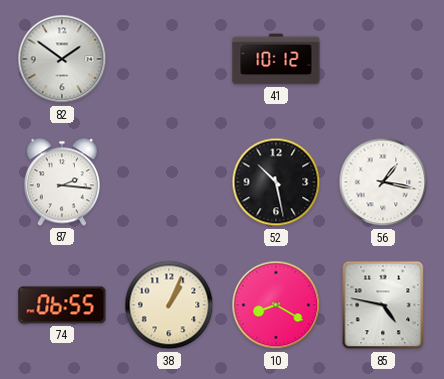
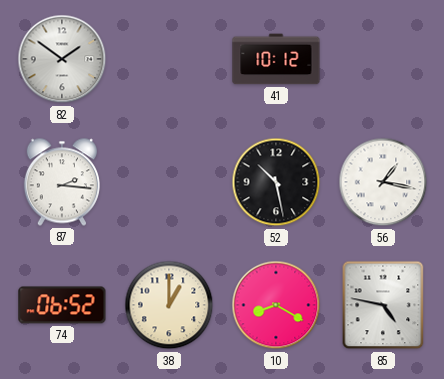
74: 06:55 -> 06:52 (62, 305)
38: 1:04 -> 1:00 (169, 305)
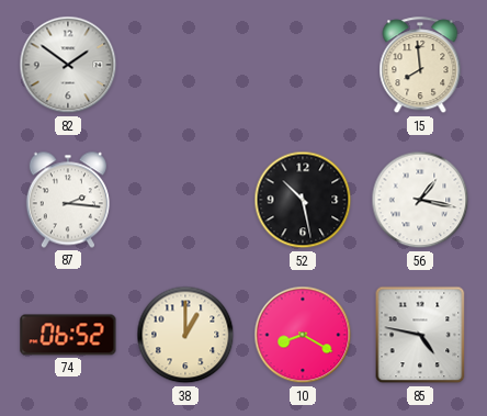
41: 10:12 -> none (276, 59)
15: none -> 7:59 (420, 66)
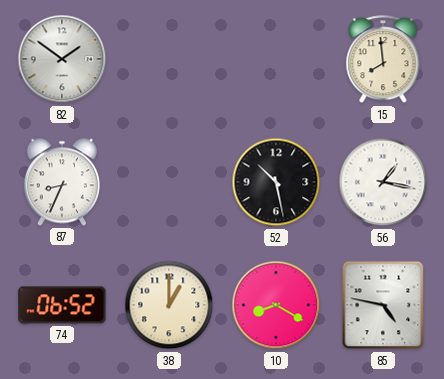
87: 2:16 -> 8:34 (62, 182)
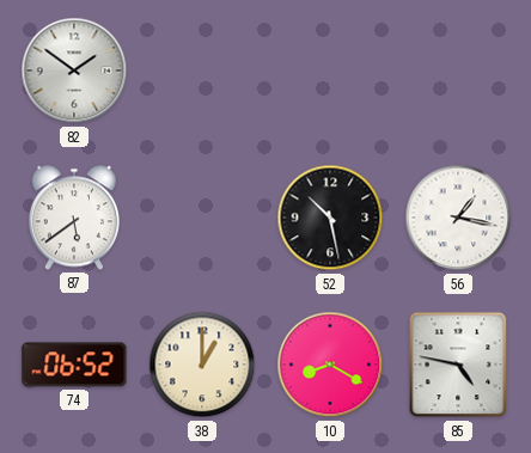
15: 7:59 -> none (383, 60)
87: 8:34 -> 5:39 (74, 218)
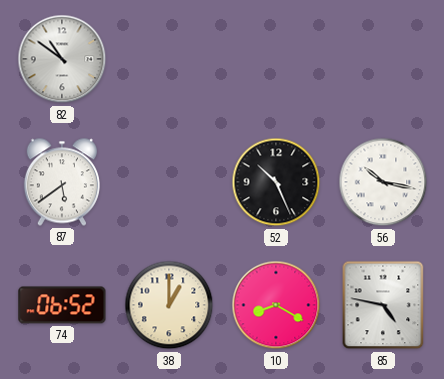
82: 1:51 -> 10:51 (62, 59)
52: 10:28 -> 10:26 (276, 182)
56: 1:17 -> 10:17 (383, 182)
